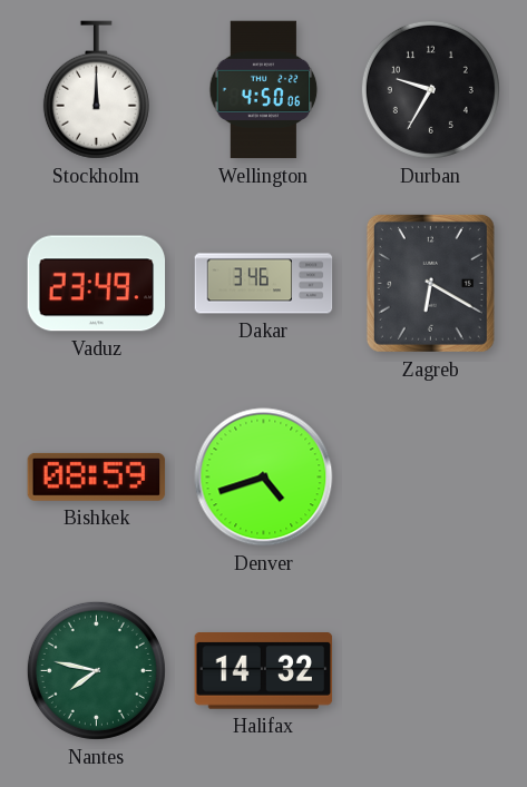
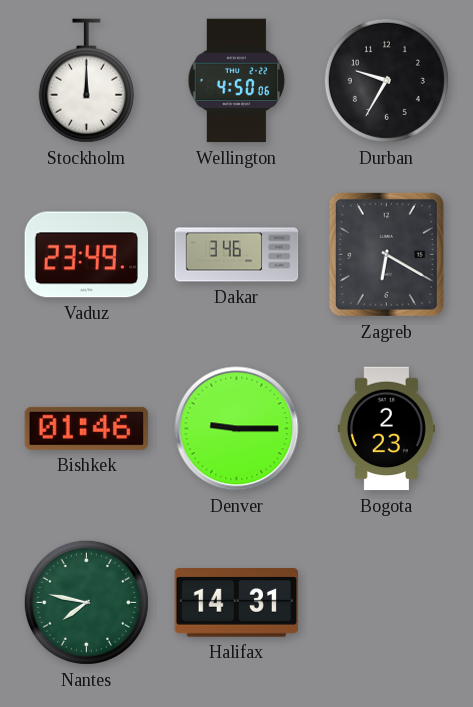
Bishkek: 08:59 -> 01:46 (87, 428)
Denver: 4:42 -> 9:15 (237, 429)
Bogota: none -> 2:23 (386, 429)
Halifax: 14:32 -> 14:31 (237, 603)
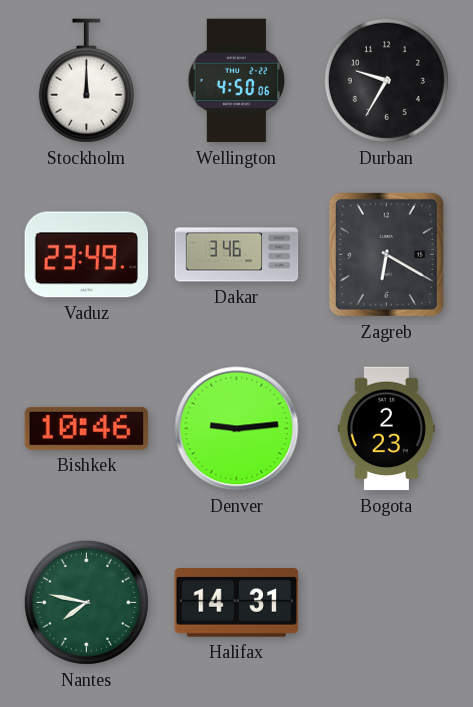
Bishkek: 01:46 -> 10:46 (87, 428)
Denver: 9:15 -> 9:14 (237, 429)
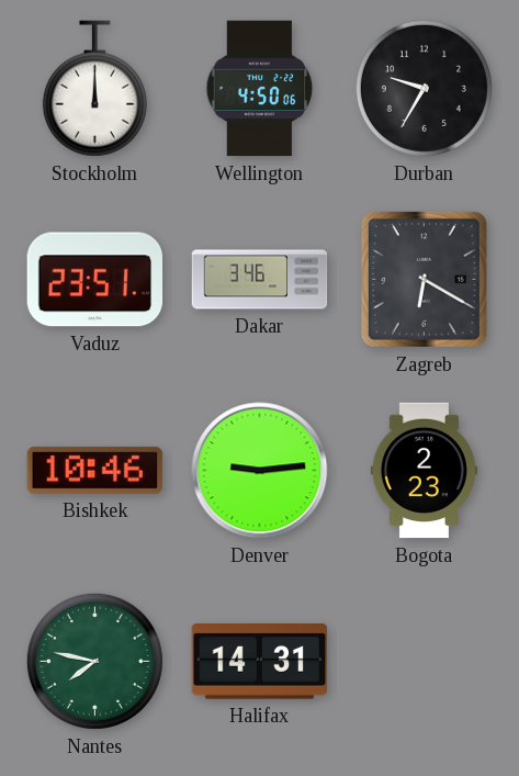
Vaduz: 23:49 -> 23:51 (95, 280)
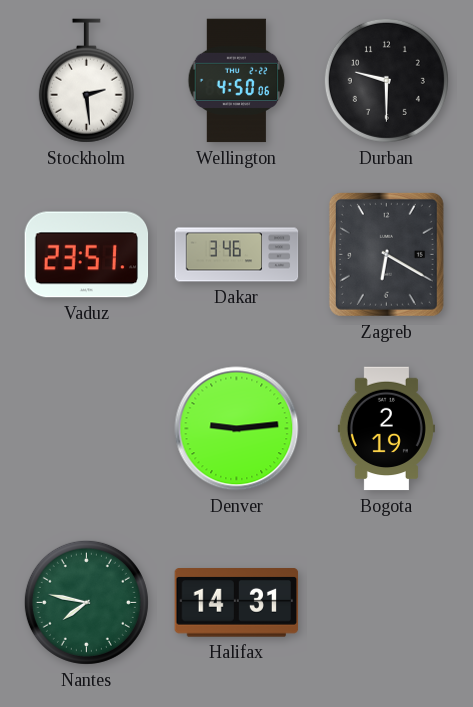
Stockholm: 12:00 -> 2:29 (86, 81)
Durban: 9:35 -> 9:30 (386, 80)
Bishkek: 10:46 -> none (95, 470)
Bogota: 2:23 -> 2:19 (386, 429)
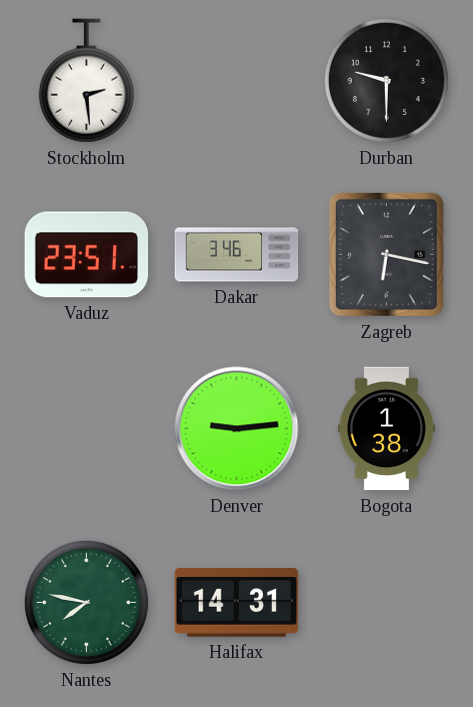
Wellington: 4:50 -> none (237, 81)
Zagreb: 6:20 -> 6:17 (386, 254)
Bogota: 2:19 -> 1:38 (386, 429)
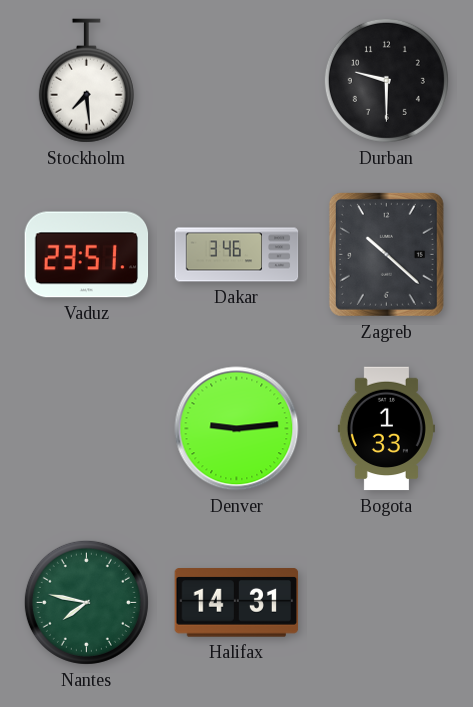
Stockholm: 2:29 -> 7:29 (86, 81)
Zagreb: 6:17 -> 10:22 (386, 254)
Bogota: 1:38 -> 1:33 (386, 429)
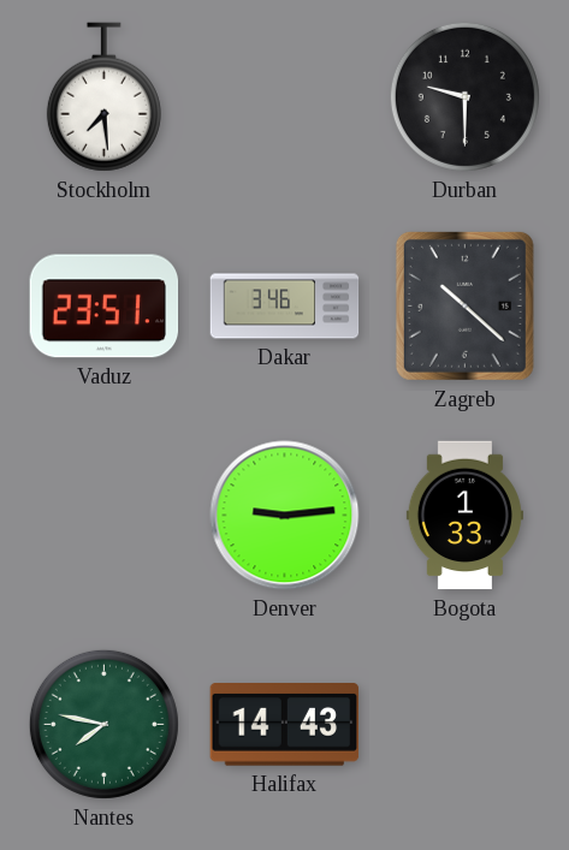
Halifax: 14:31 -> 14:43 (285, 725)
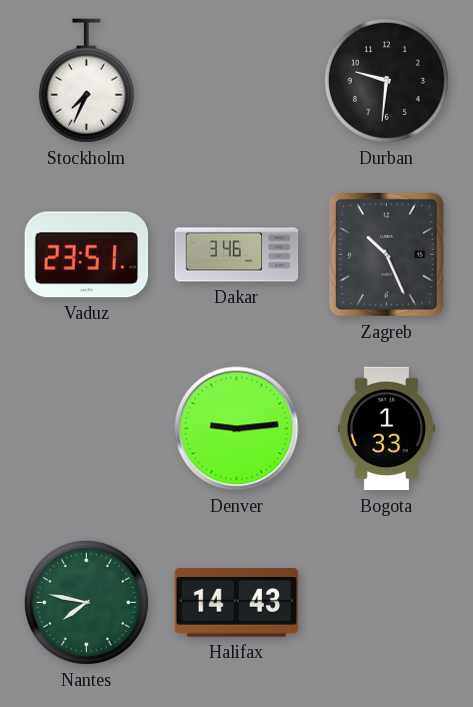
Stockholm: 7:29 -> 7:34 (86, 81)
Durban: 9:30 -> 9:31 (386, 80)
Zagreb: 10:22 -> 10:26 (386, 254)
